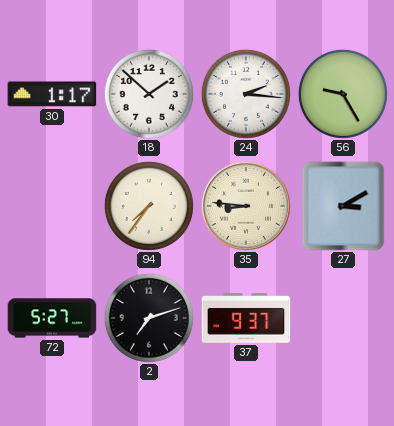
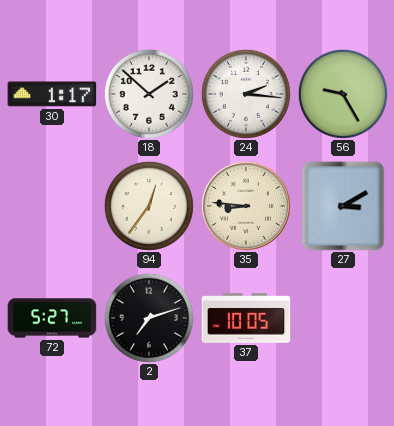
94: 7:36 -> 12:36 (149, 206)
37: 9:37 -> 10:05 (246, 318)
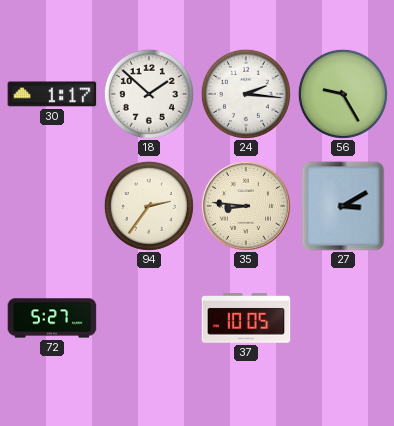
94: 12:36 -> 2:36 (149, 206)
2: 7:12 -> none (149, 318)
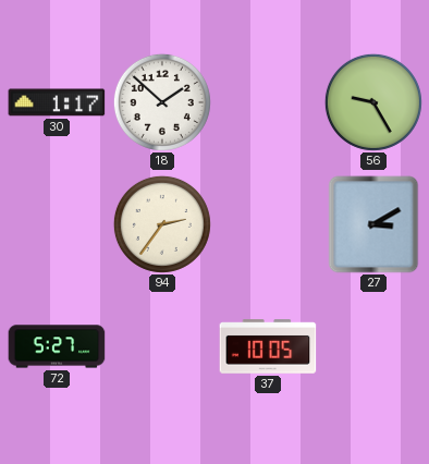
24: 2:16 -> none (246, 94)
35: 8:46 -> none (246, 206)
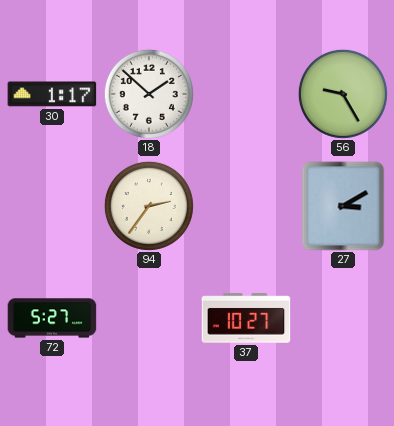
37: 10:05 -> 10:27 (246, 318)
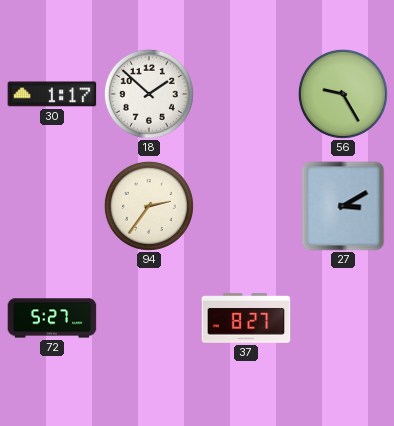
37: 10:27 -> 8:27 (246, 318)
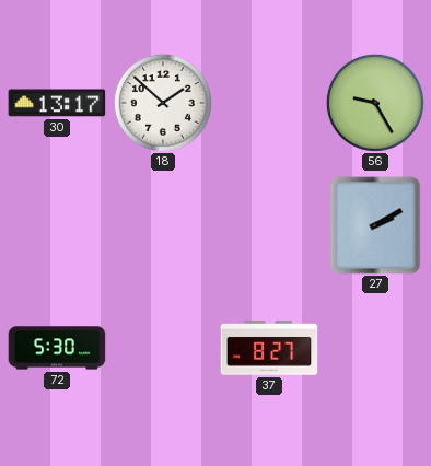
30: 1:17 -> 13:17 (57, 103)
94: 2:36 -> none (149, 206)
27: 3:10 -> 2:10 (375, 225)
72: 5:27 -> 5:30 (57, 348)
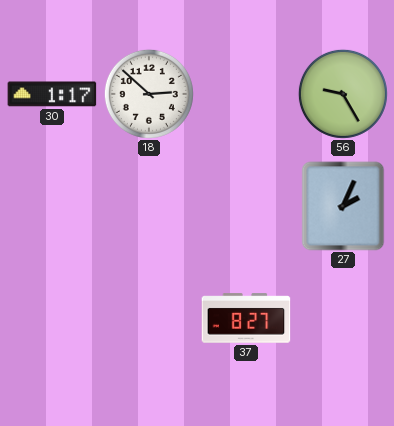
30: 13:17 -> 1:17 (52, 94)
18: 1:52 -> 2:52 (149, 94)
27: 2:10 -> 2:04 (343, 206)
72: 5:30 -> none (57, 348)
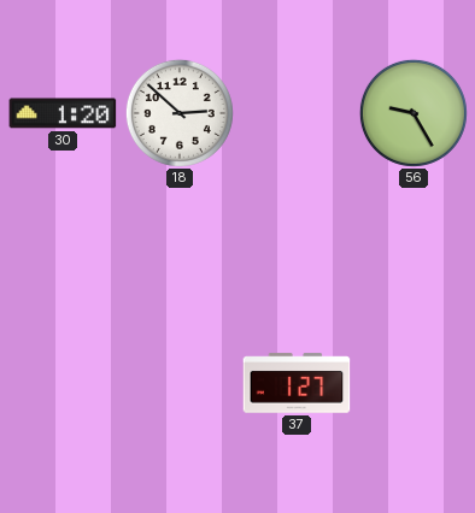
30: 1:17 -> 1:20 (63, 113)
27: 2:04 -> none (343, 206)
37: 8:27 -> 1:27 (297, 383)
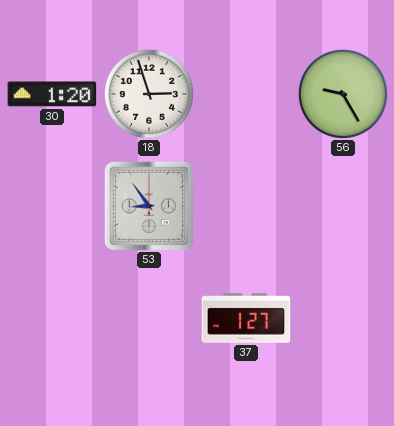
18: 2:52 -> 2:57 (149, 94)
53: none -> 8:54 (149, 206)
